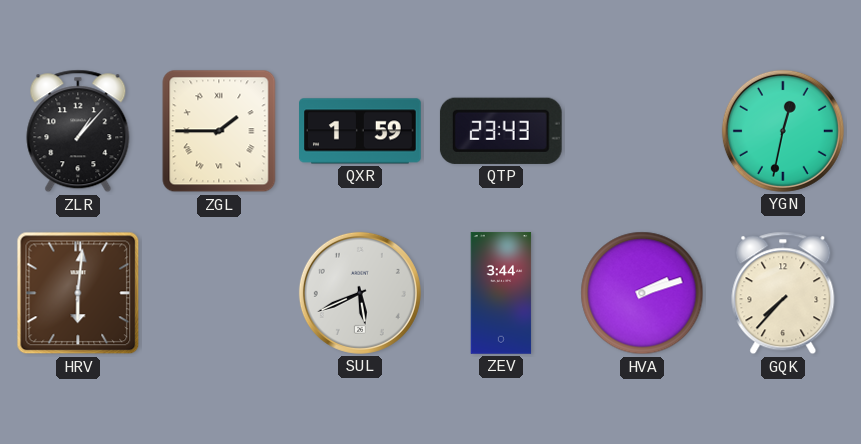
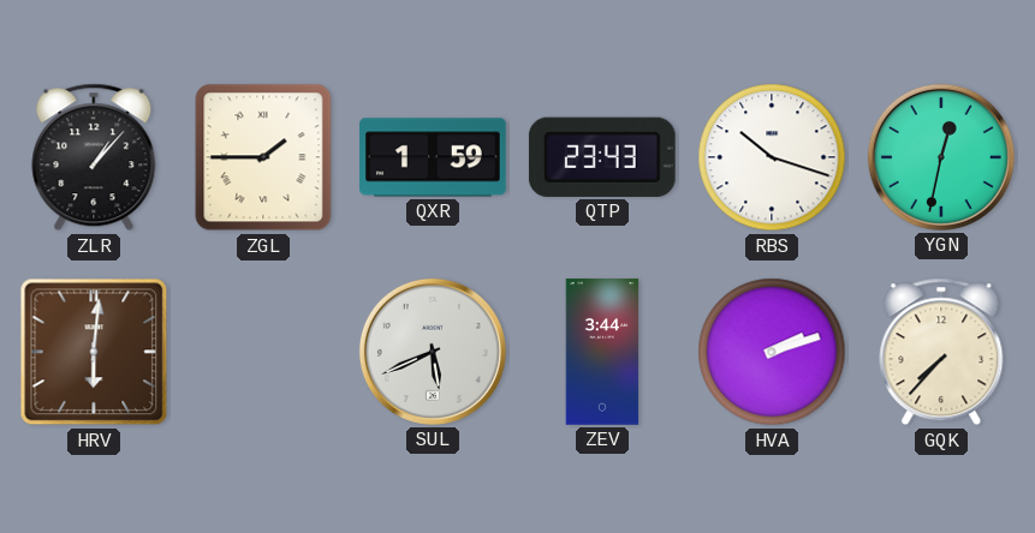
RBS: none -> 10:18 (772, 157)
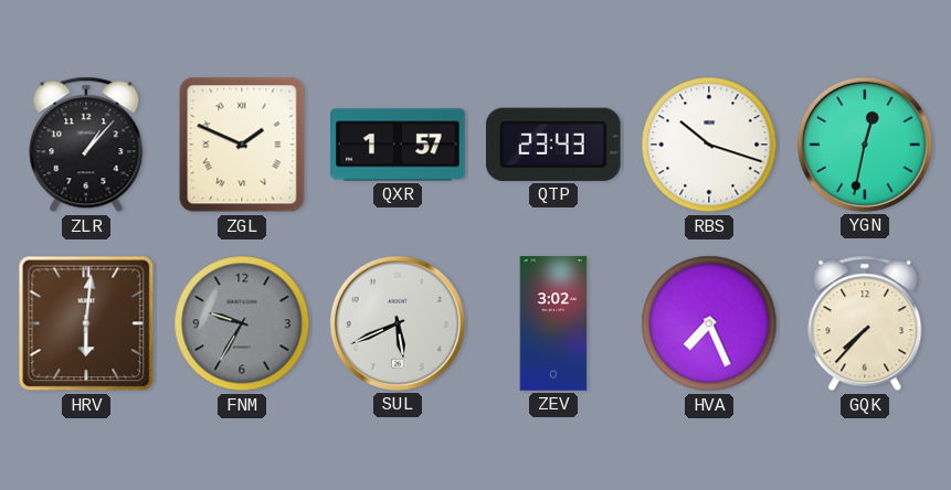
ZGL: 1:45 -> 1:49 (242, 145)
QXR: 1:59 -> 1:57 (398, 145)
FNM: none -> 9:35 (242, 323)
ZEV: 3:44 -> 3:02 (553, 323)
HVA: 2:12 -> 7:26 (709, 323)
